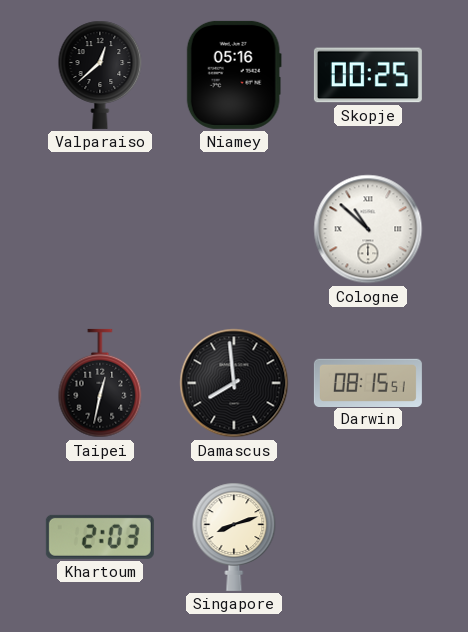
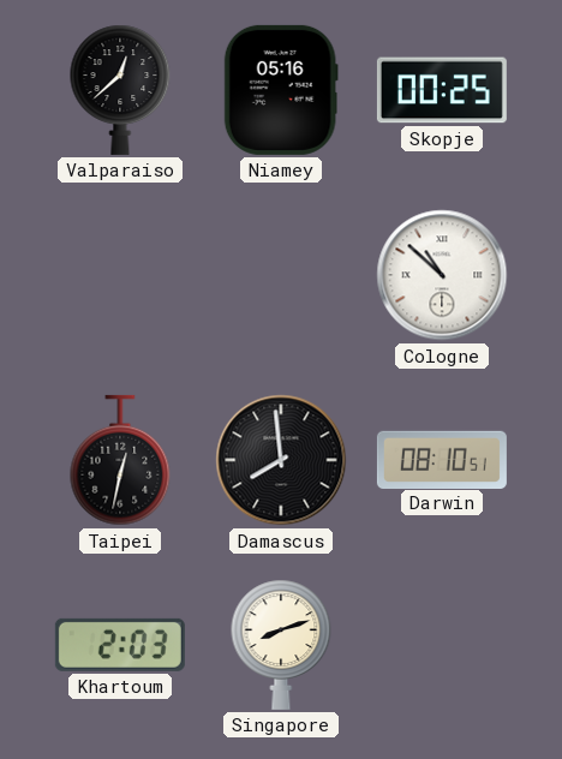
Darwin: 08:15 -> 08:10 (442, 459)
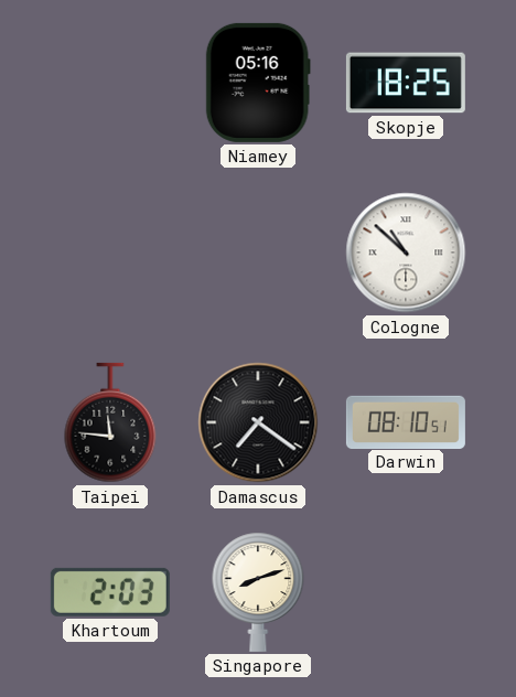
Valparaiso: 12:38 -> none (120, 90)
Skopje: 00:25 -> 18:25 (406, 83)
Taipei: 12:32 -> 11:46 (110, 422)
Damascus: 7:59 -> 7:21 (258, 422)
